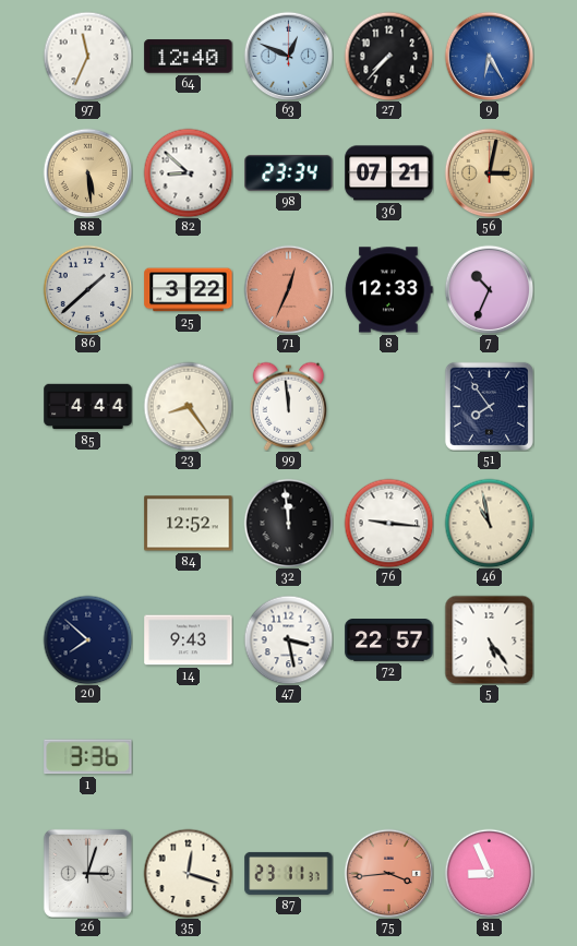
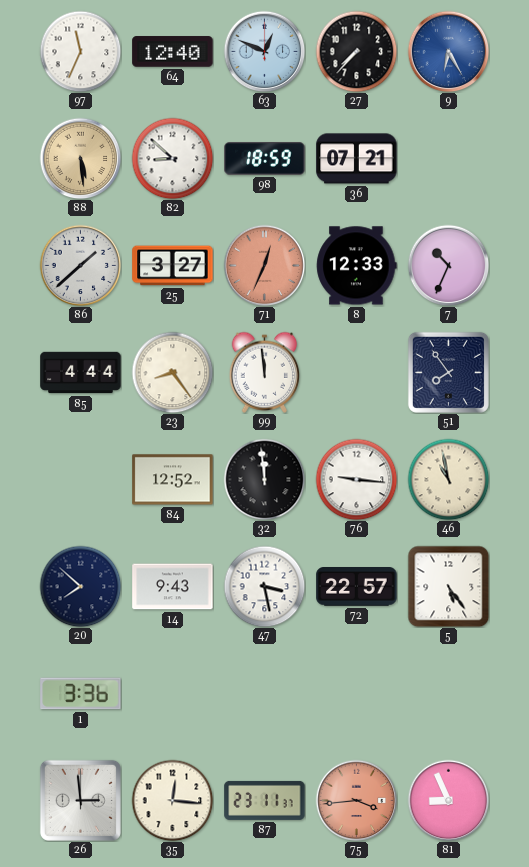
98: 23:34 -> 18:59 (265, 159)
56: 3:02 -> none (489, 172)
25: 3:22 -> 3:27 (173, 266)
26: 3:03 -> 2:59 (80, 800)
35: 12:18 -> 12:16 (172, 800)
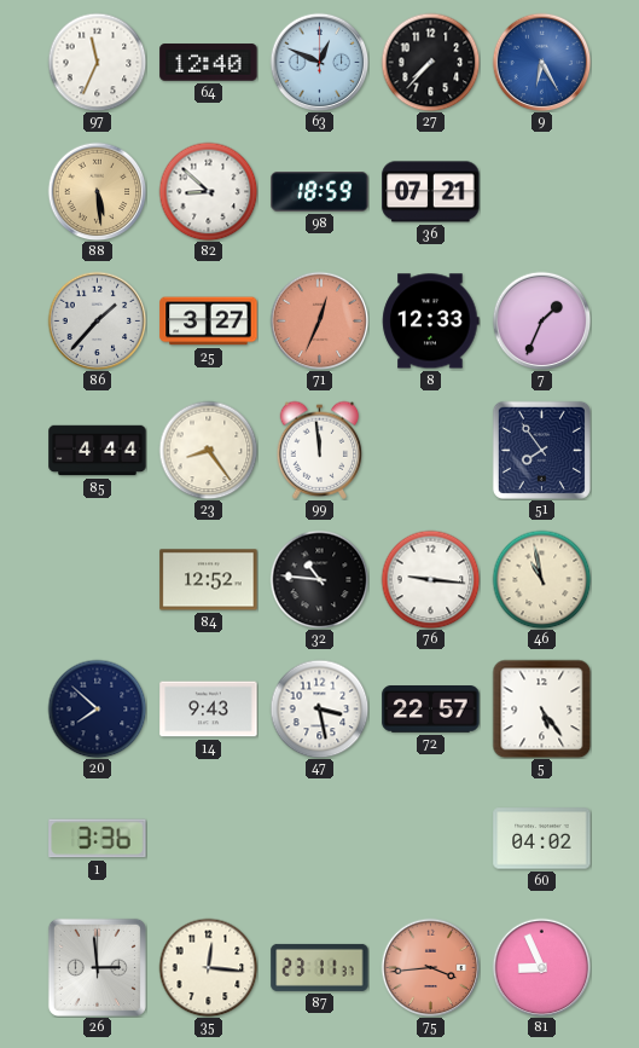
86: 1:38 -> 1:37 (97, 320)
7: 10:34 -> 1:34 (541, 320)
32: 11:59 -> 10:46 (319, 579)
60: none -> 04:02 (542, 839)
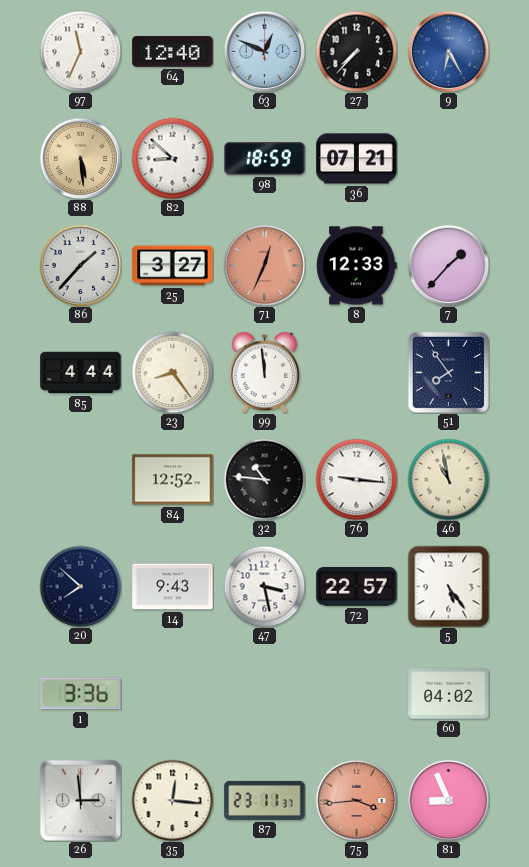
7: 1:34 -> 1:37 (448, 265)
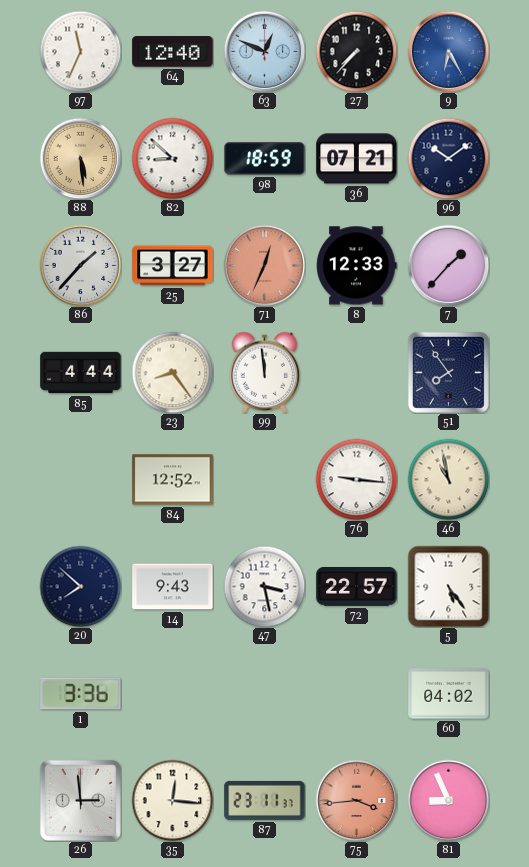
96: none -> 10:09 (448, 158)
32: 10:46 -> none (264, 479)
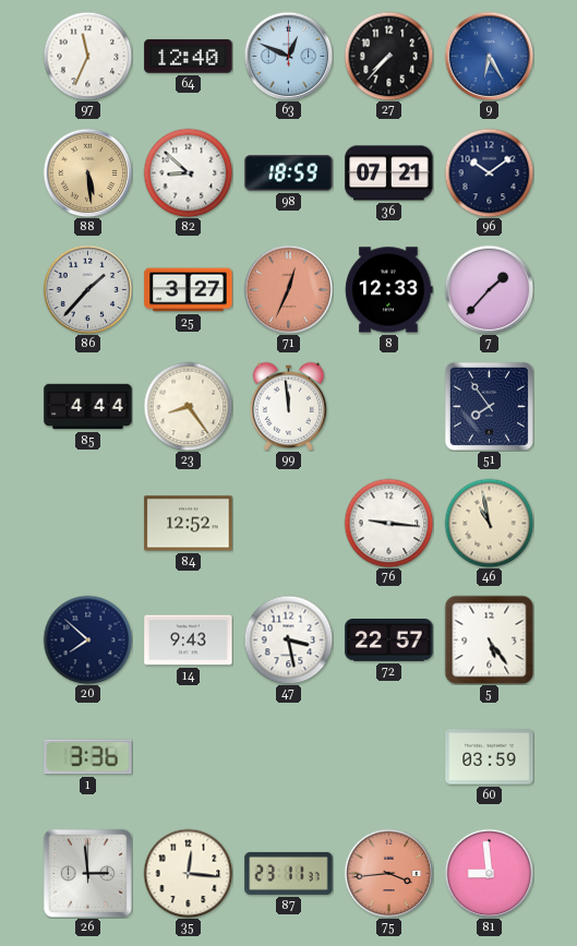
60: 04:02 -> 03:59 (490, 757)
81: 8:56 -> 8:59 (489, 873)
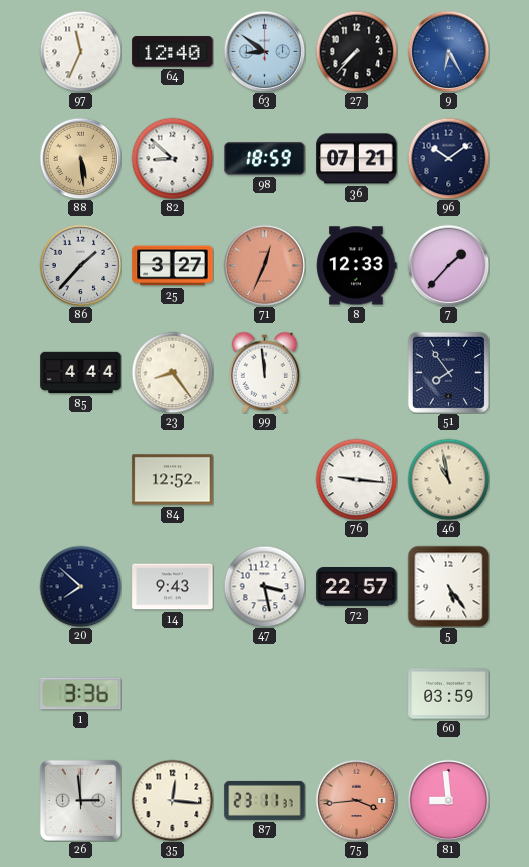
63: 12:49 -> 8:51 (264, 51)
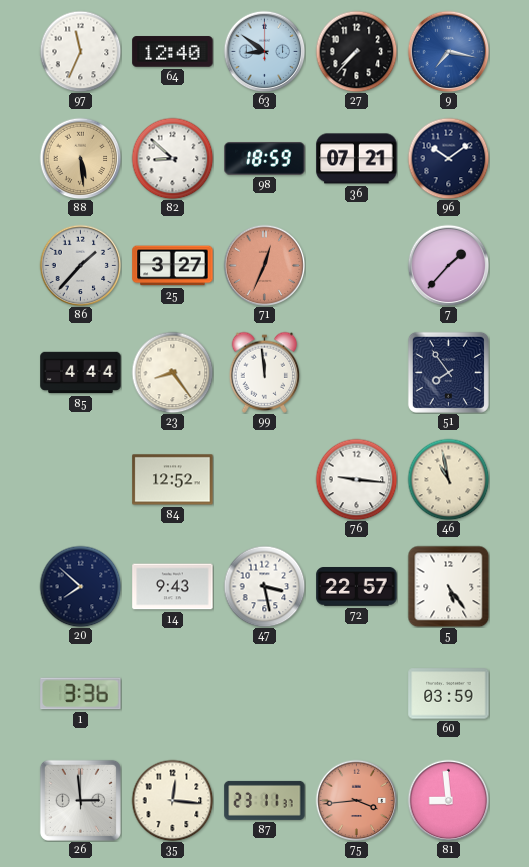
9: 6:25 -> 7:17 (448, 51)
8: 12:33 -> none (357, 266)
